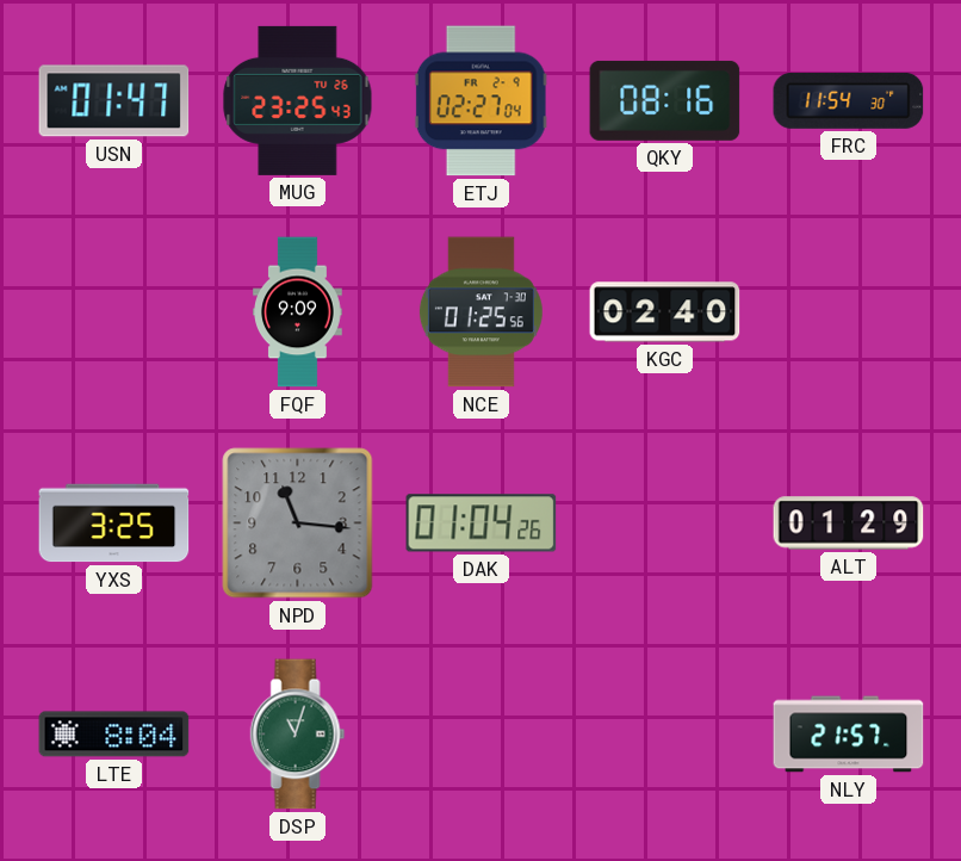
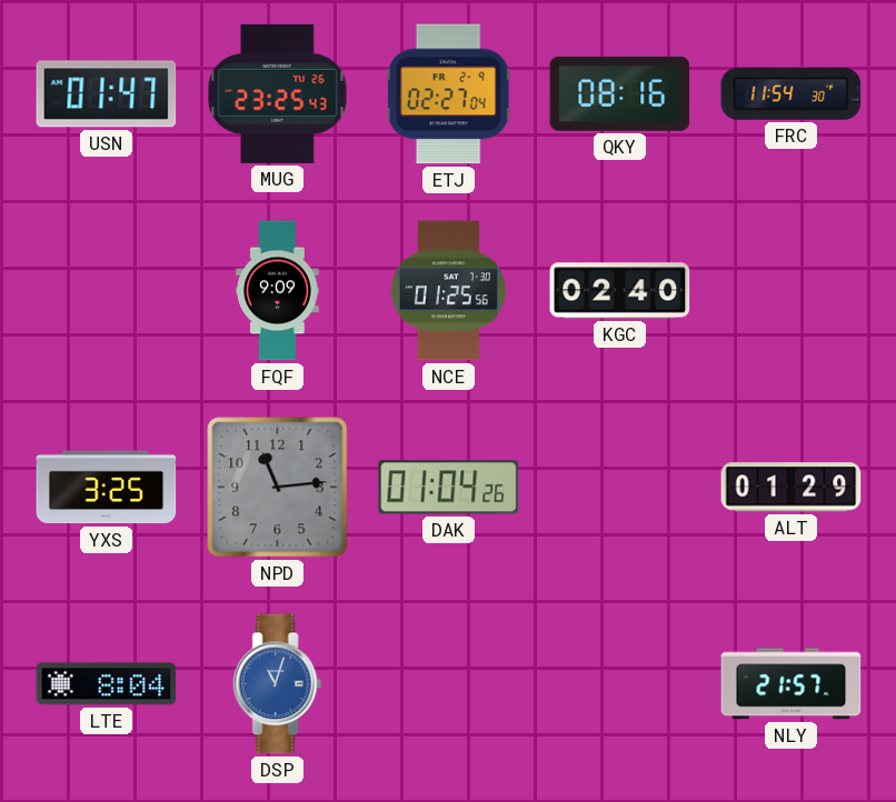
NPD: 11:16 -> 11:14 (278, 488)
DSP dial: green -> blue (278, 684)
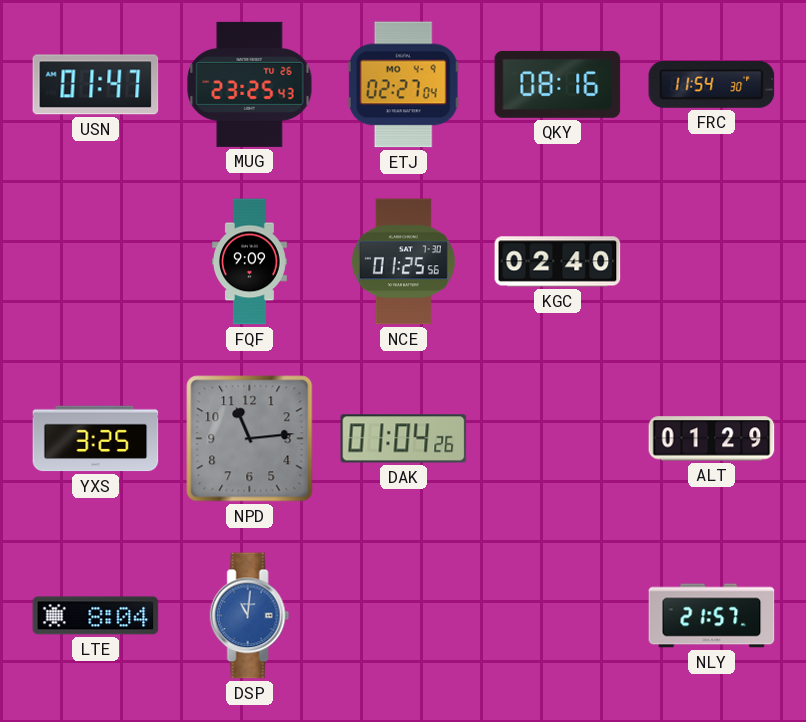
ETJ date: FR 2-9 -> MO 4-9 (403, 85)
DSP: 11:03 -> 11:01 (250, 616)
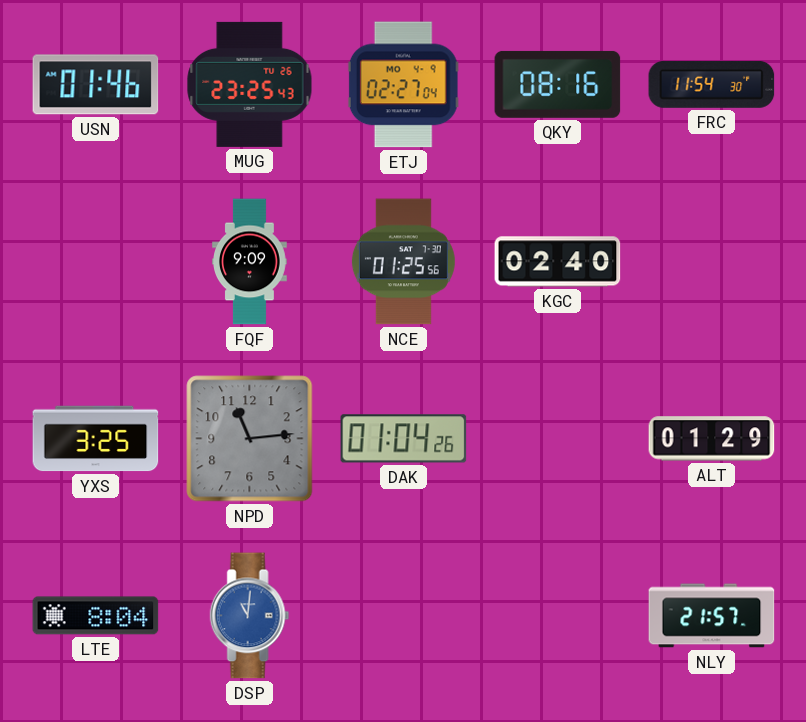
USN: 01:47 -> 01:46 (96, 85)
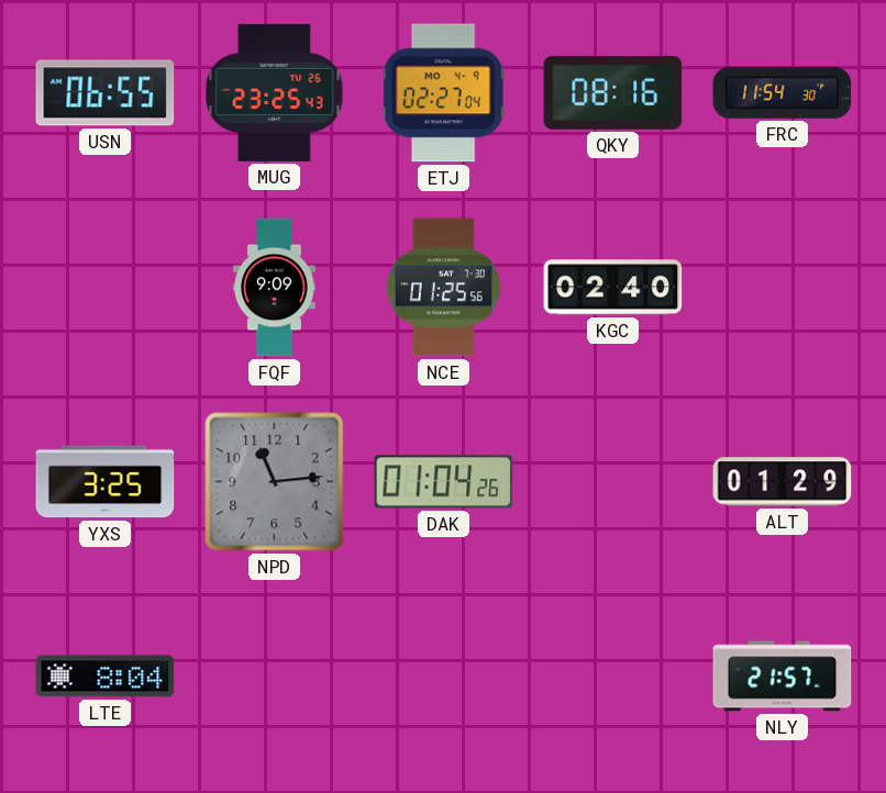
USN: 01:46 -> 06:55 (106, 93)
DSP: 11:01 -> none (250, 616)
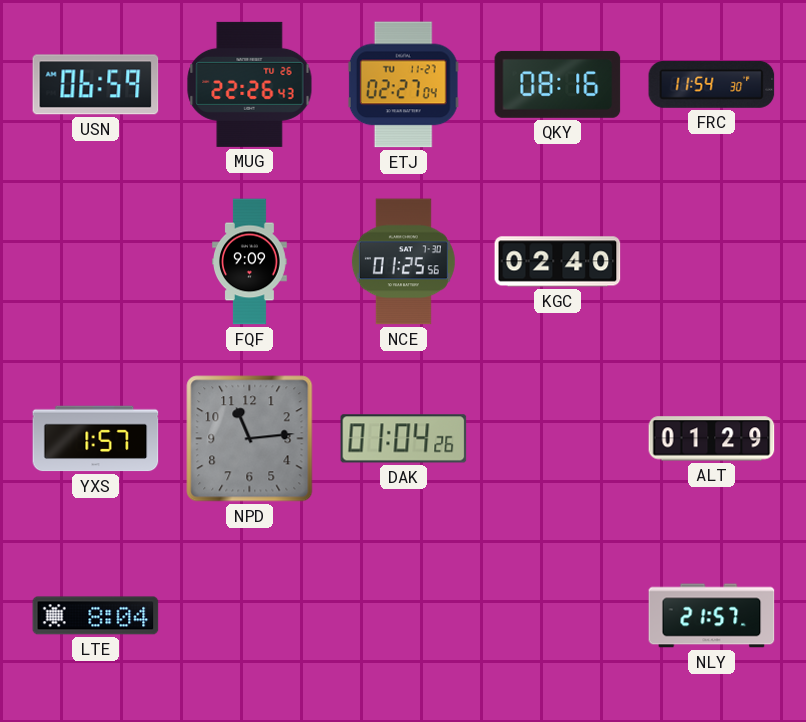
USN: 06:55 -> 06:59 (96, 85)
MUG: 23:25 -> 22:26 (250, 84)
ETJ date: MO 4-9 -> TU 11-27 (403, 85)
YXS: 3:25 -> 1:57 (96, 439)
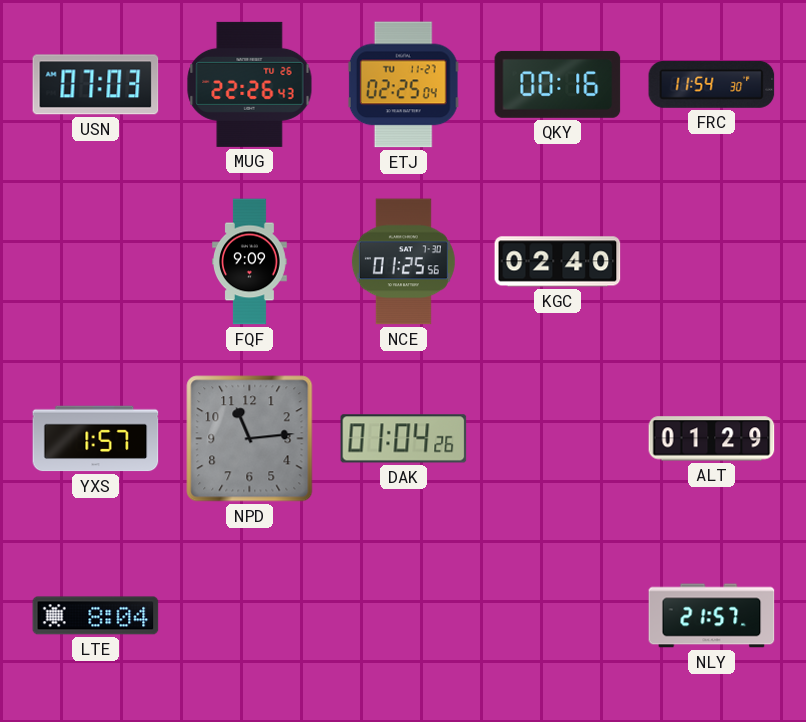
USN: 06:59 -> 07:03 (96, 85)
ETJ: 02:27 -> 02:25 (403, 85)
QKY: 08:16 -> 00:16 (558, 84)
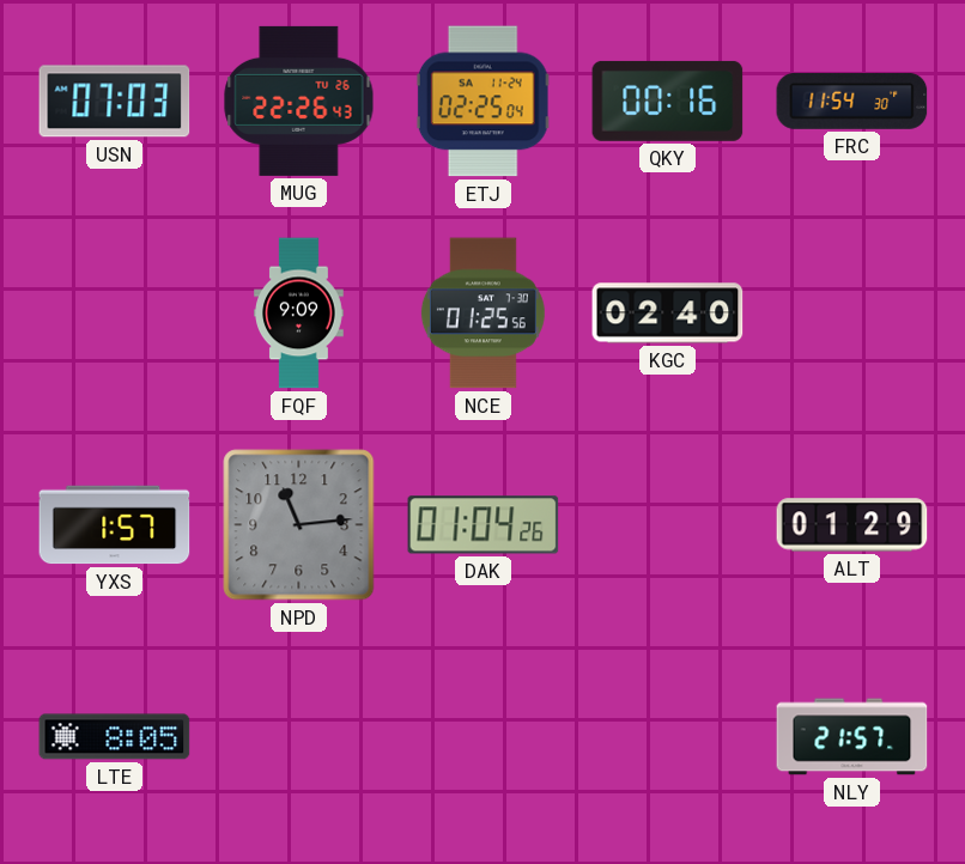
ETJ date: TU 11-27 -> SA 11-24 (482, 102)
LTE: 8:04 -> 8:05 (115, 737)
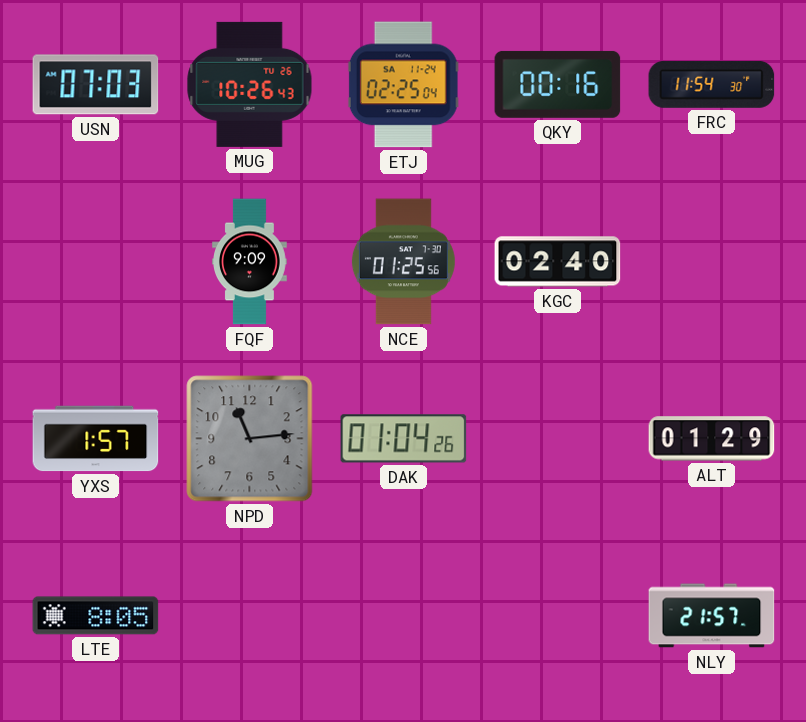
MUG: 22:26 -> 10:26 (250, 84)
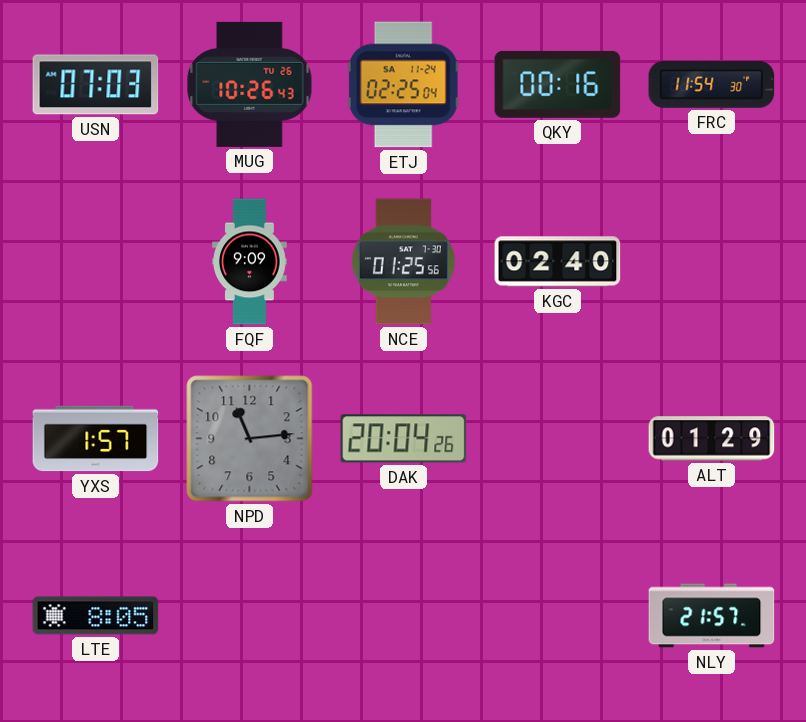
DAK: 01:04 -> 20:04 (404, 439)
